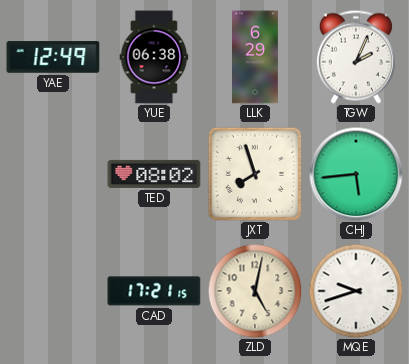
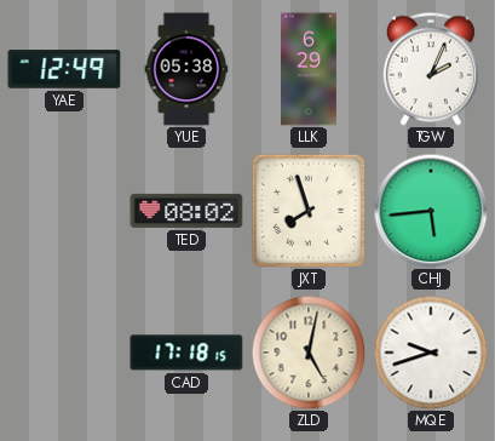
YUE: 06:38 -> 05:38 (186, 69)
CAD: 17:21 -> 17:18 (186, 353)
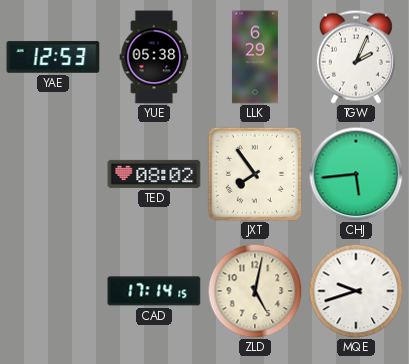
YAE: 12:49 -> 12:53 (53, 57)
JXT: 7:57 -> 7:54 (254, 173)
CAD: 17:18 -> 17:14 (154, 291)
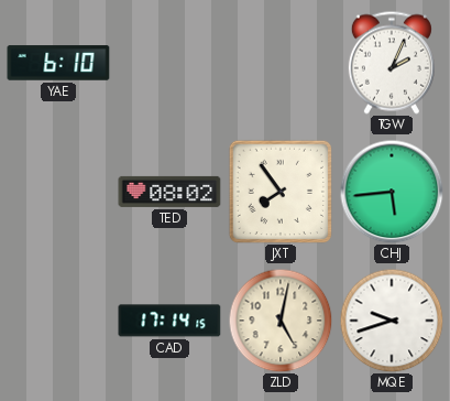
YAE: 12:53 -> 6:10 (58, 63)
YUE: 05:38 -> none (154, 57)
LLK: 6:29 -> none (255, 57)
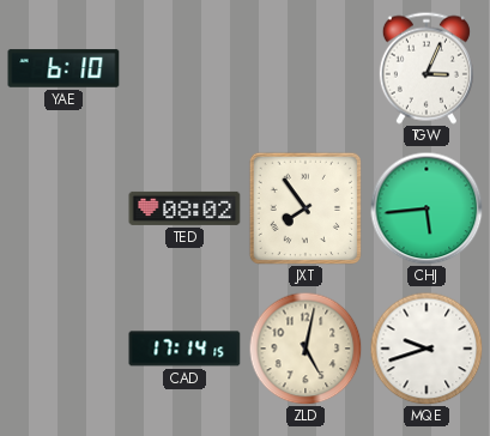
TGW: 2:04 -> 3:04 (427, 68)
